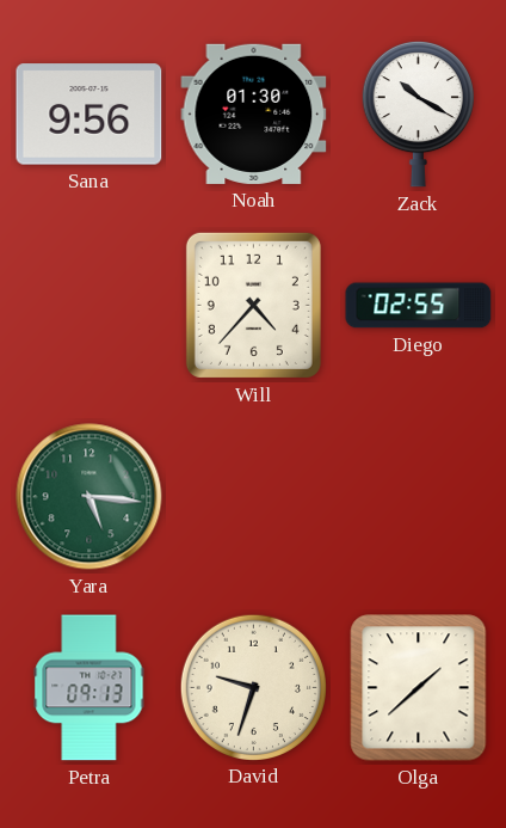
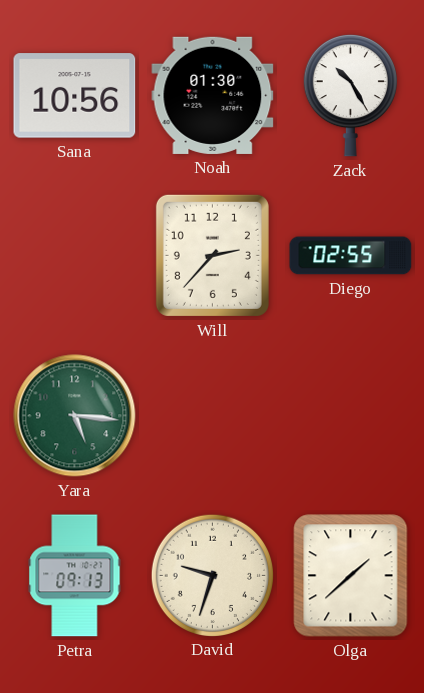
Sana: 9:56 -> 10:56 (75, 96)
Zack: 10:20 -> 10:25 (350, 95)
Will: 4:37 -> 2:37 (212, 255)
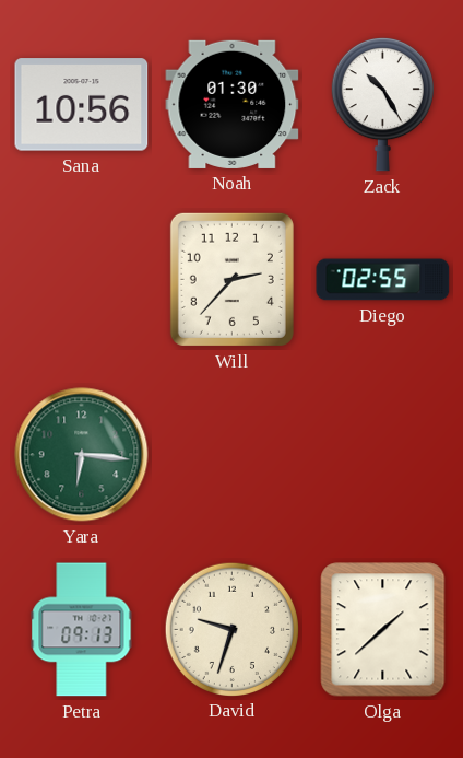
Yara: 5:16 -> 6:16 (82, 455)
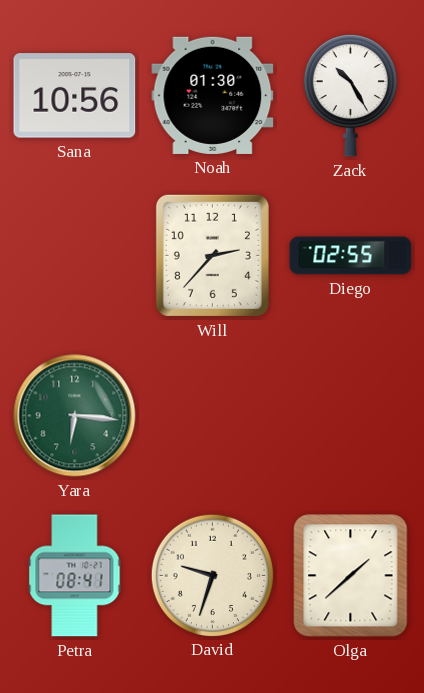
Petra: 09:13 -> 08:41 (75, 576)
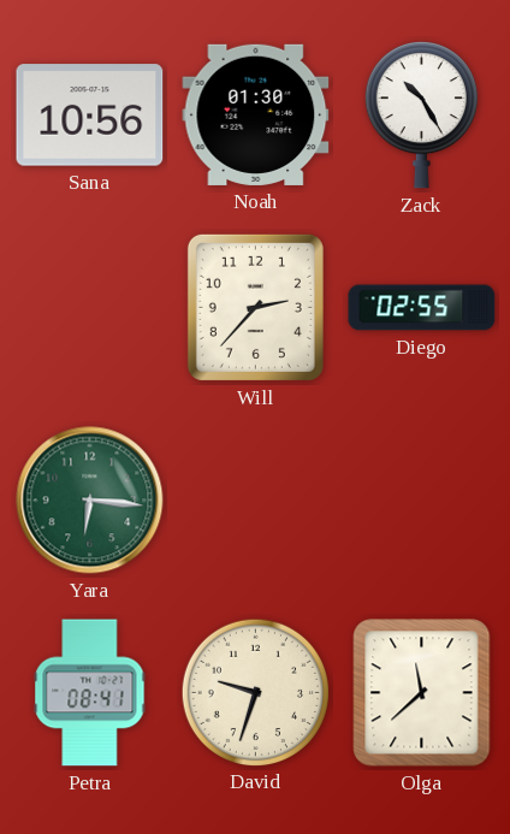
Olga: 1:38 -> 11:38 (422, 693)
